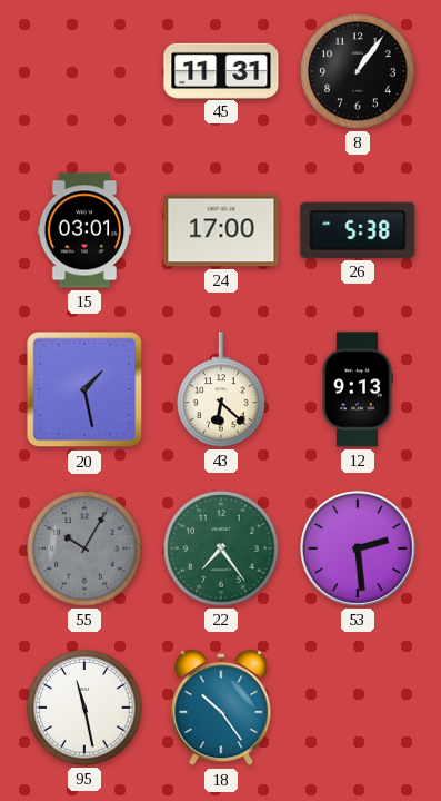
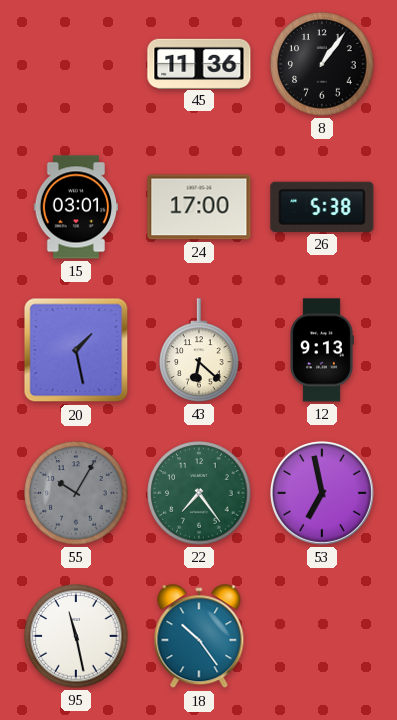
45: 11:31 -> 11:36 (199, 63)
53: 2:29 -> 6:58 (322, 493)
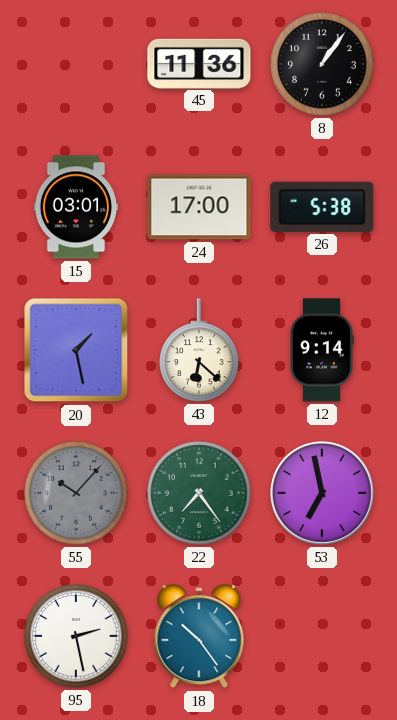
12: 9:13 -> 9:14 (322, 350)
55: 10:05 -> 10:07 (76, 493)
95: 11:28 -> 2:28 (76, 636)
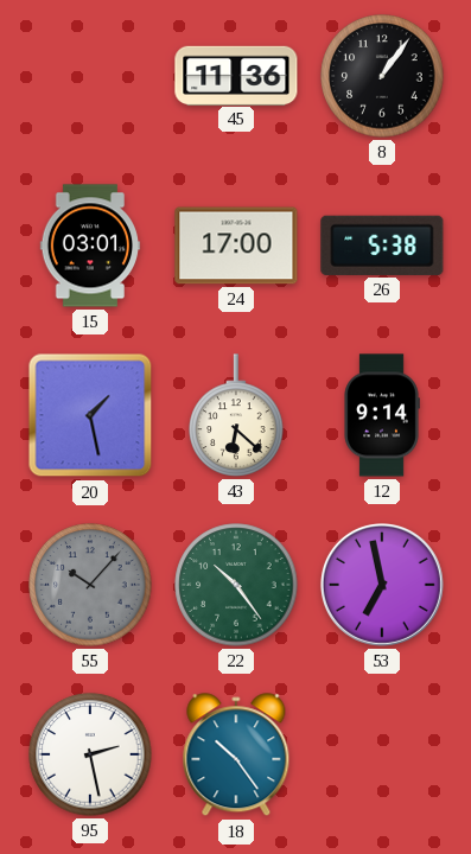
22: 7:24 -> 10:24 (236, 585)
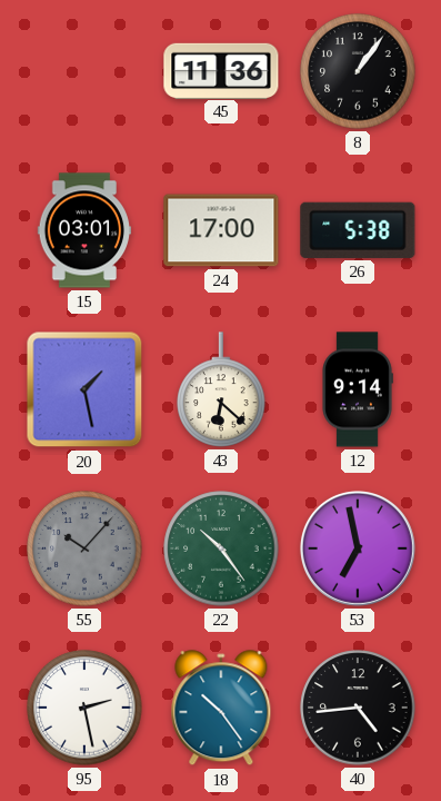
40: none -> 4:44 (358, 708)
